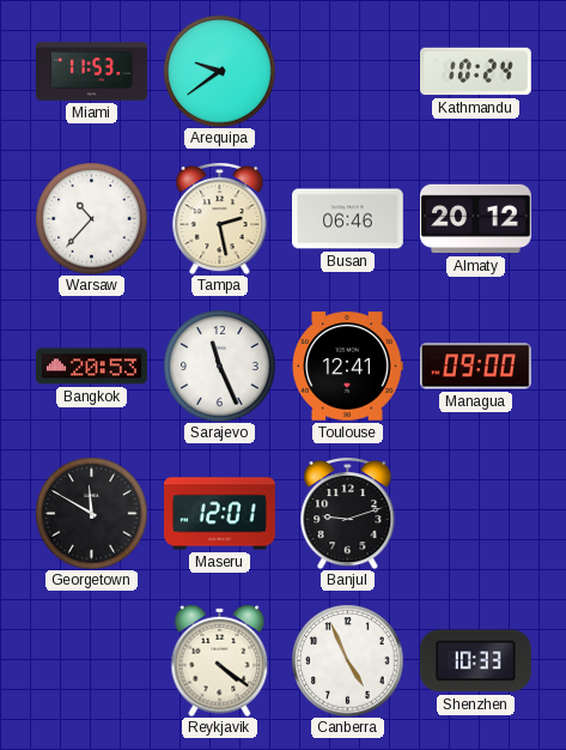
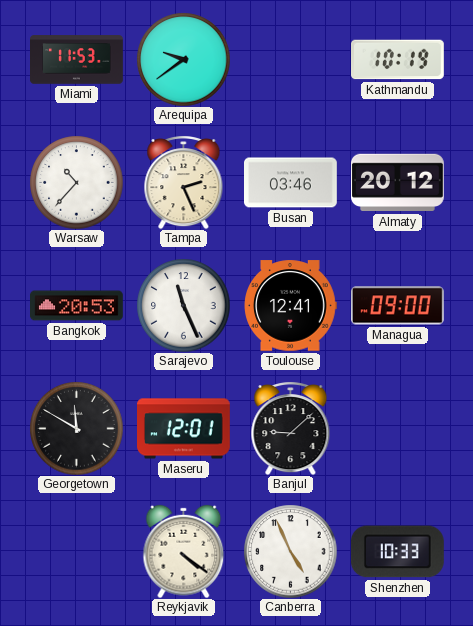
Kathmandu: 10:24 -> 10:19 (398, 60)
Tampa: 2:28 -> 2:26 (184, 183)
Busan: 06:46 -> 03:46 (291, 183)
Banjul: 9:12 -> 9:08 (291, 429)
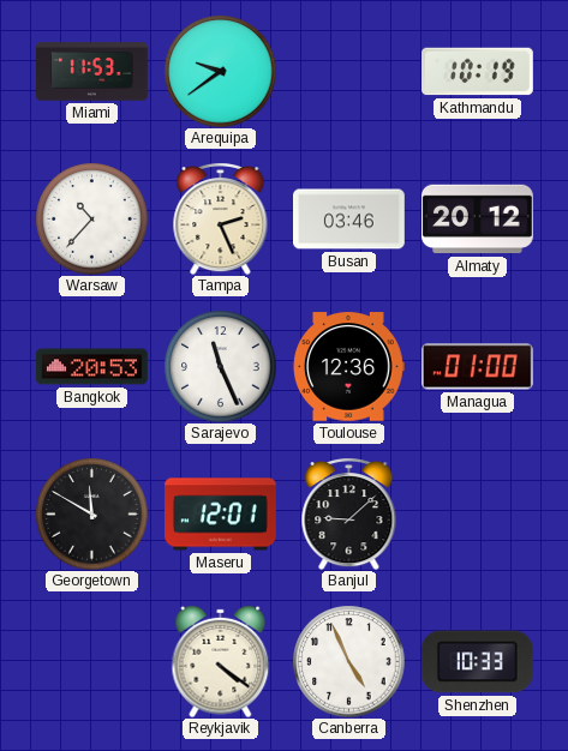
Toulouse: 12:41 -> 12:36 (348, 367)
Managua: 09:00 -> 01:00 (477, 367)
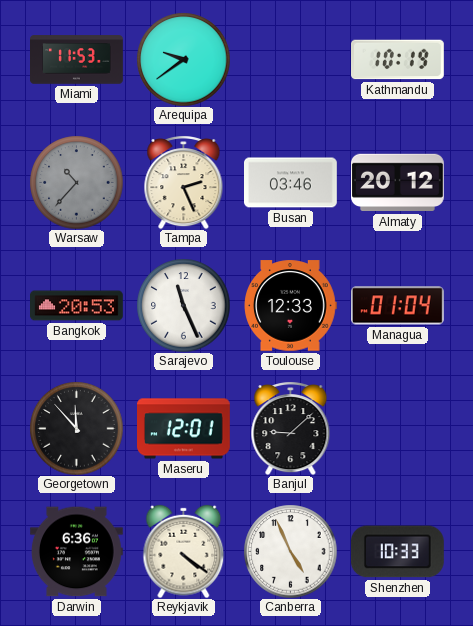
Warsaw dial: white -> grey (76, 182)
Toulouse: 12:36 -> 12:33 (290, 306)
Managua: 01:00 -> 01:04 (397, 306)
Georgetown: 11:50 -> 11:53 (76, 428)
Darwin: none -> 6:36 (77, 552)
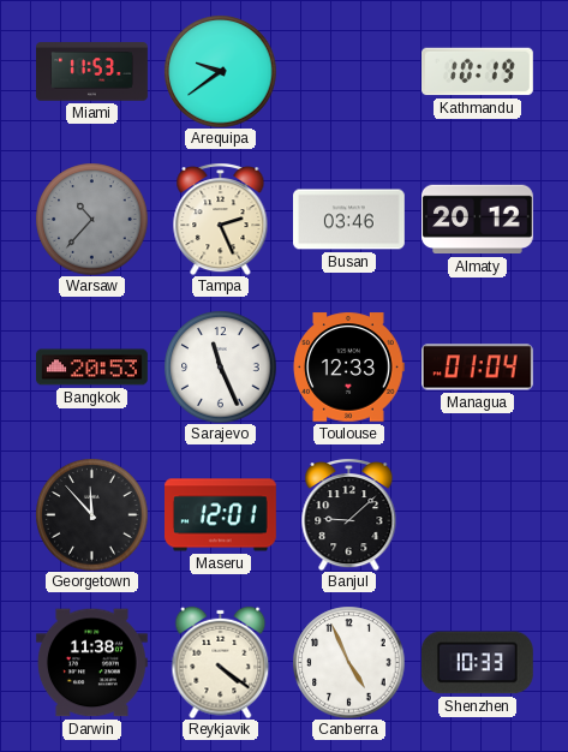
Darwin: 6:36 -> 11:38 (92, 663)
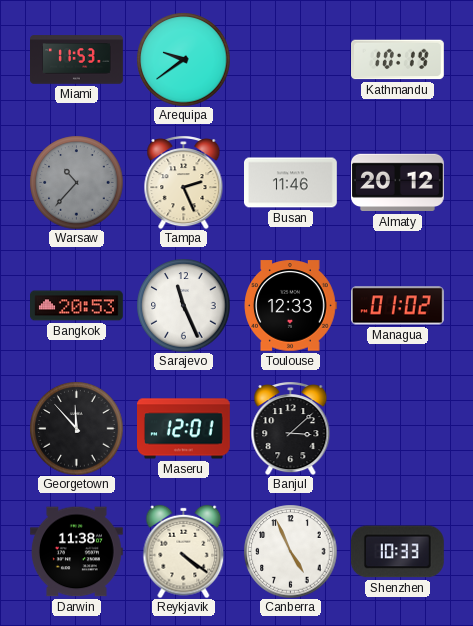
Busan: 03:46 -> 11:46 (291, 183)
Managua: 01:04 -> 01:02 (397, 306)
Banjul: 9:08 -> 3:08 (291, 429)
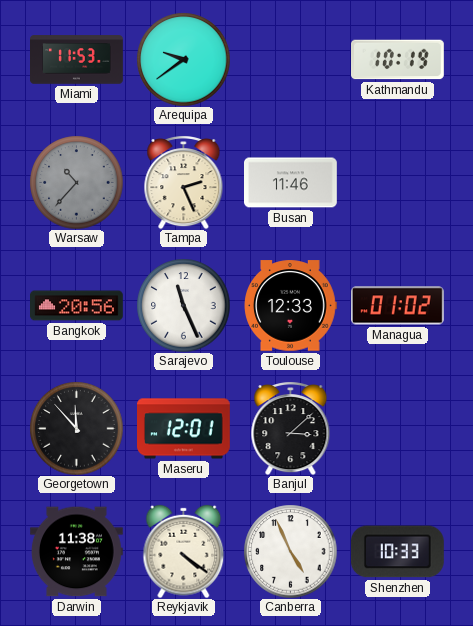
Almaty: 20:12 -> none (397, 183)
Bangkok: 20:53 -> 20:56 (77, 306)
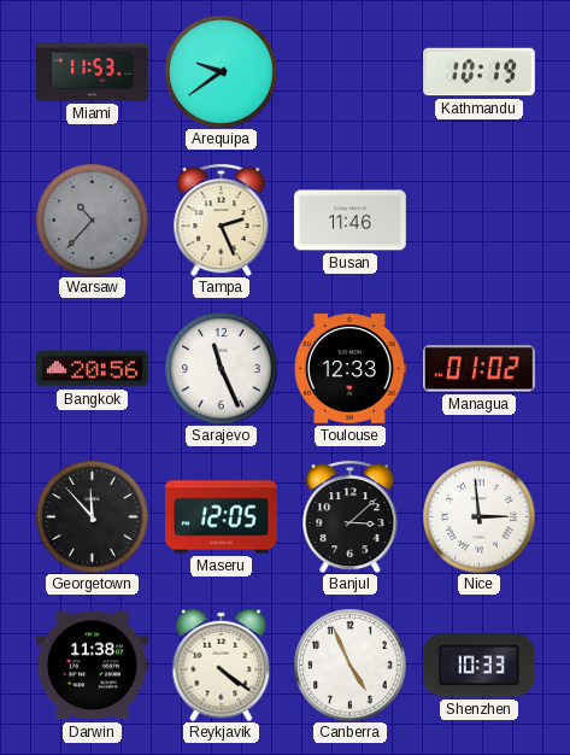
Maseru: 12:01 -> 12:05 (222, 517)
Nice: none -> 2:59 (478, 516)
